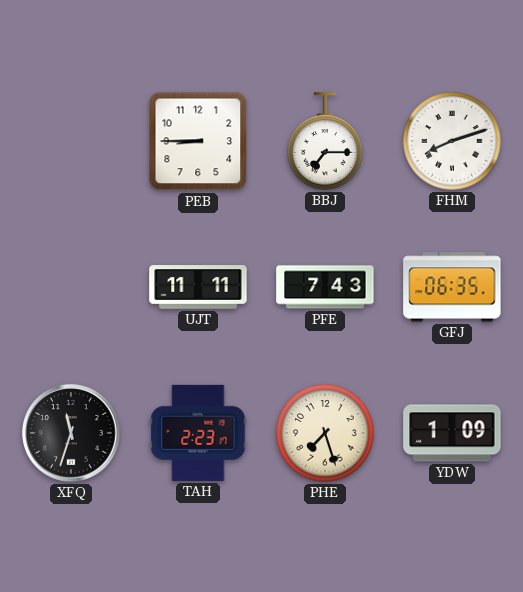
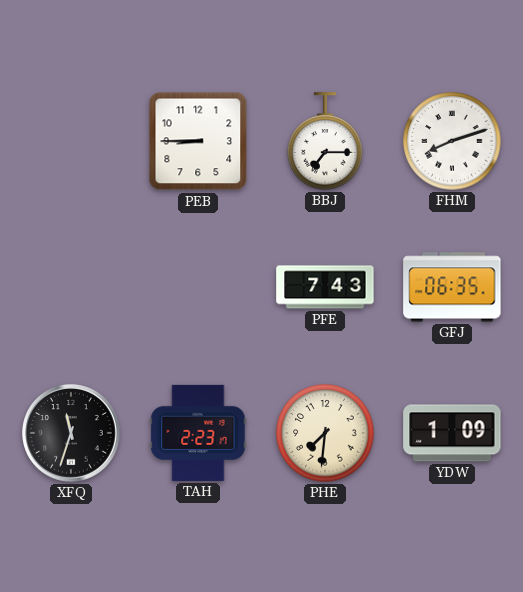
UJT: 11:11 -> none (198, 287)
PHE: 7:27 -> 7:31 (325, 433)
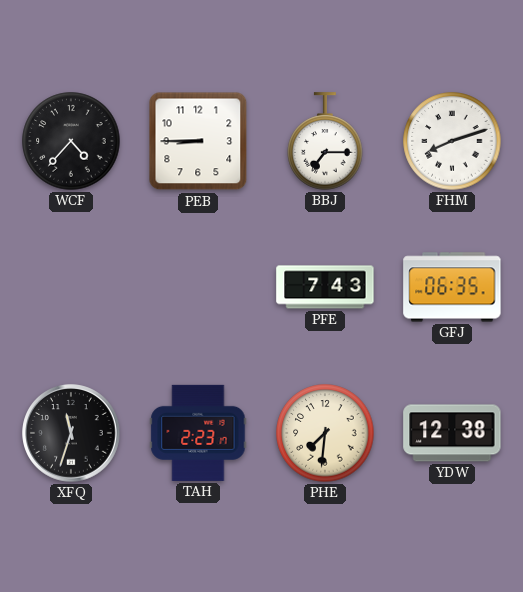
WCF: none -> 4:37 (71, 141)
YDW: 1:09 -> 12:38 (452, 433)
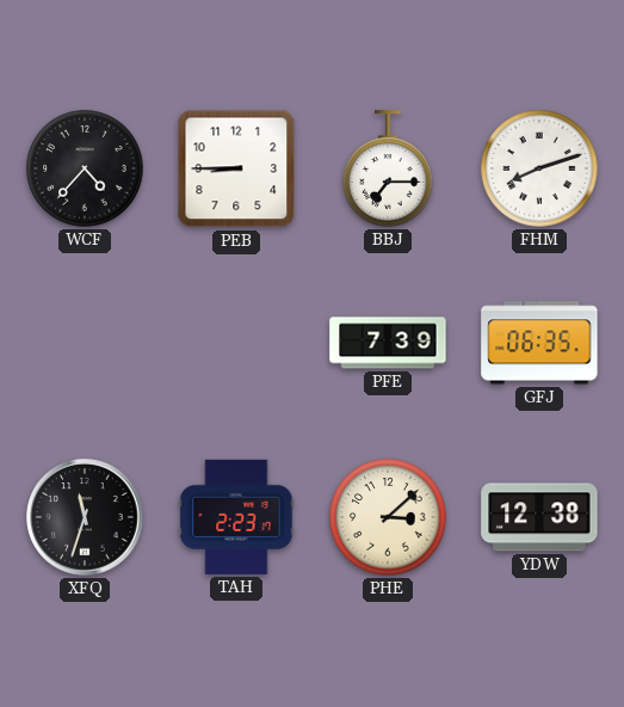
PFE: 7:43 -> 7:39 (388, 343)
PHE: 7:31 -> 3:08 (388, 517)
